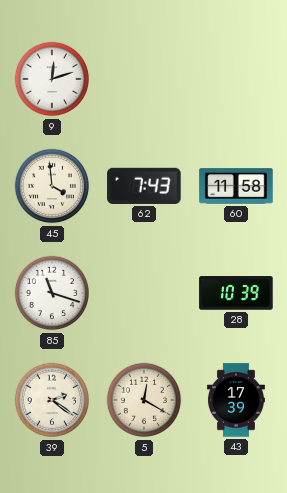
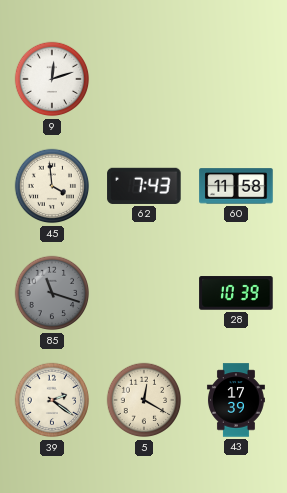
85 dial: white -> grey (52, 293)
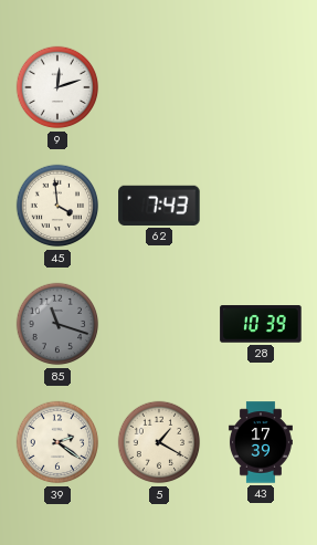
60: 11:58 -> none (236, 186)
5: 12:20 -> 1:20 (159, 442)
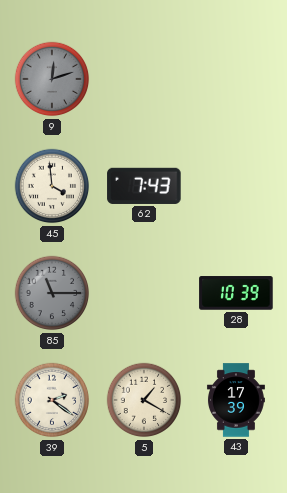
9 dial: white -> grey (52, 79)
85: 11:18 -> 11:15 (52, 293)
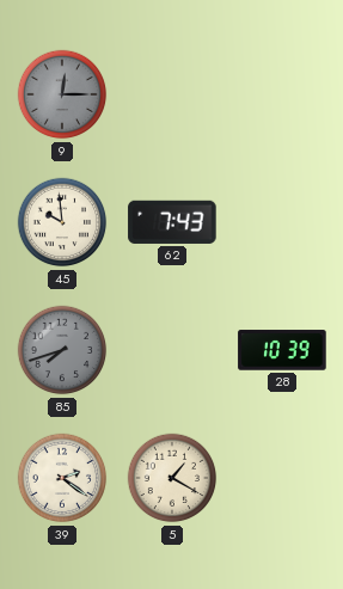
9: 12:12 -> 12:15 (62, 94)
45: 3:59 -> 9:59 (62, 222)
85: 11:15 -> 7:42 (62, 350)
43: 17:39 -> none (236, 400)
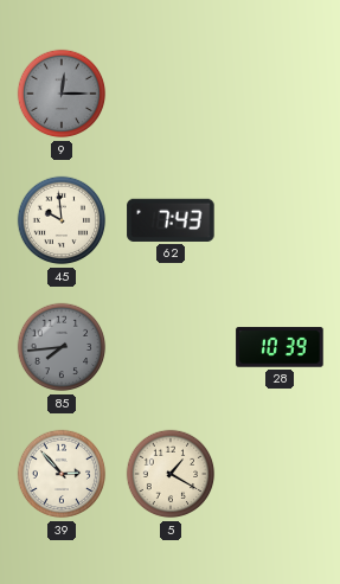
85: 7:42 -> 7:44 (62, 347)
39: 2:21 -> 2:53 (62, 474)
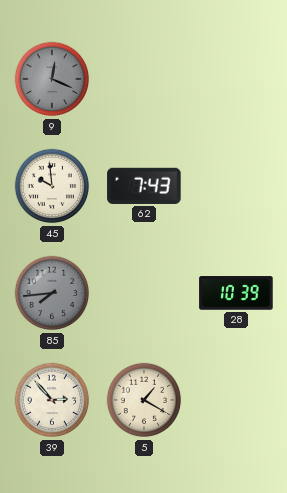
9: 12:15 -> 12:19 (52, 79)
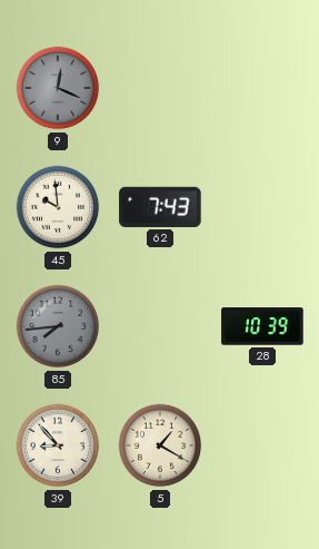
39: 2:53 -> 8:53 (58, 445)
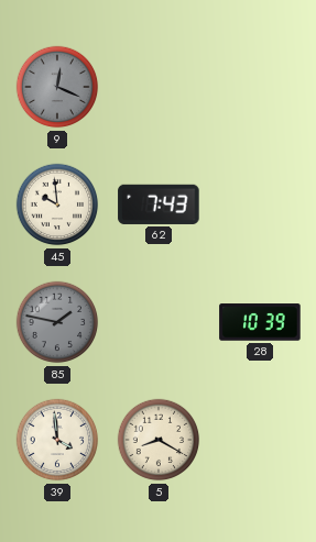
85: 7:44 -> 1:47 (57, 322)
39: 8:53 -> 3:59 (57, 440)
5: 1:20 -> 8:20 (159, 440)
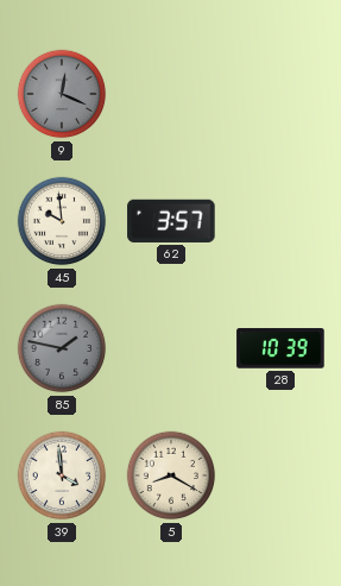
62: 7:43 -> 3:57 (171, 221)
